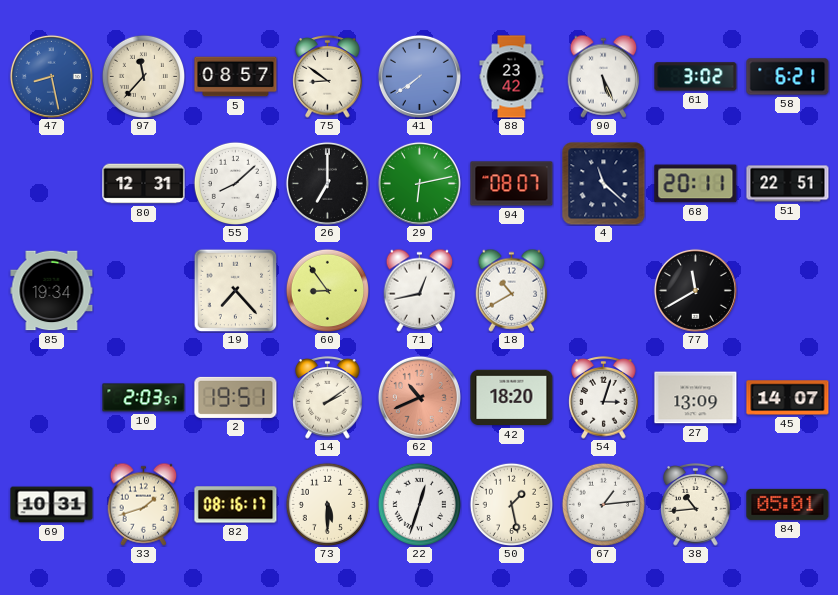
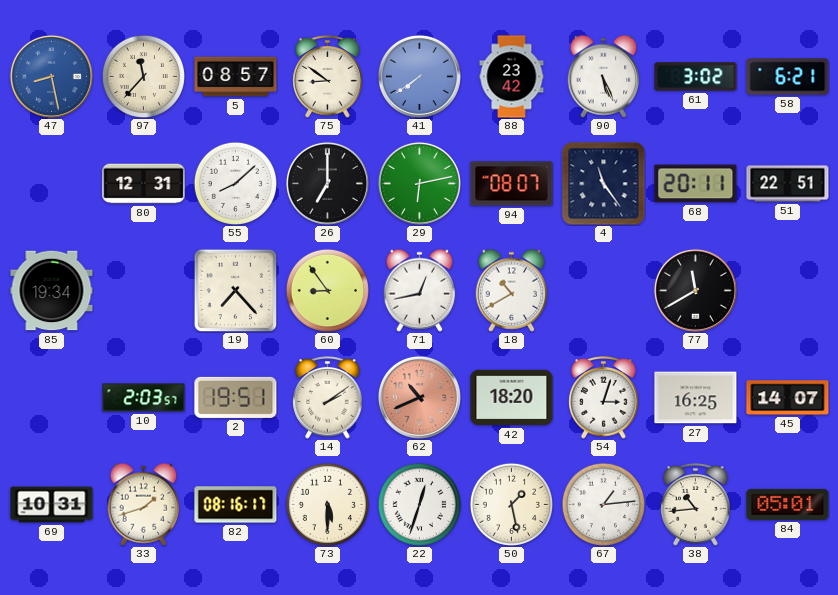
4: 11:22 -> 11:24 (604, 184)
27: 13:09 -> 16:25 (696, 398)
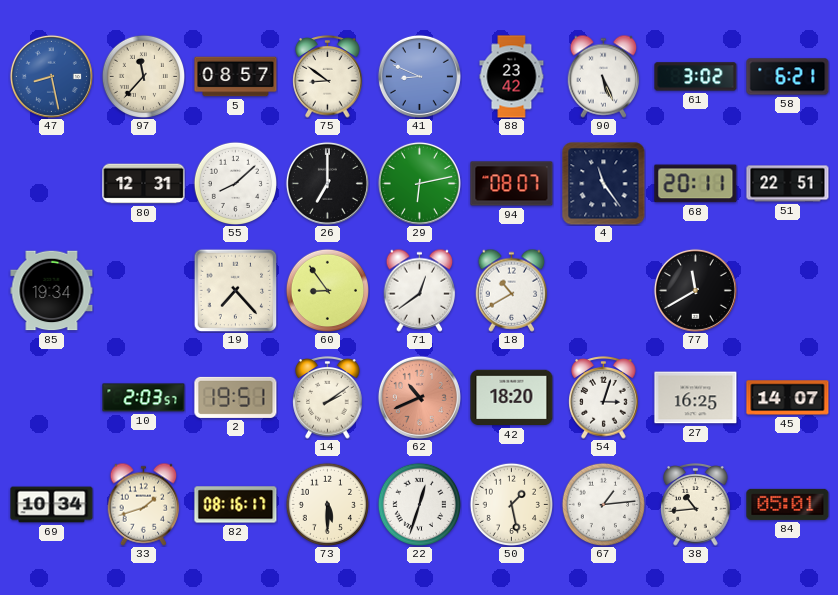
41: 7:39 -> 8:49 (419, 76)
71: 12:43 -> 12:39 (420, 290)
69: 10:31 -> 10:34 (52, 505)
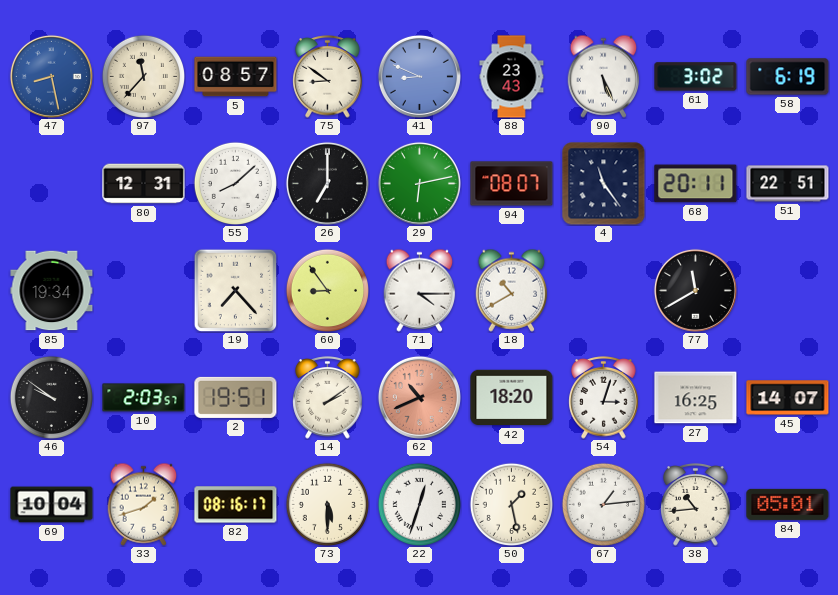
88: 23:42 -> 23:43 (512, 77)
58: 6:21 -> 6:19 (788, 77)
71: 12:39 -> 4:15 (420, 290)
46: none -> 9:51 (51, 397)
69: 10:34 -> 10:04 (52, 505)
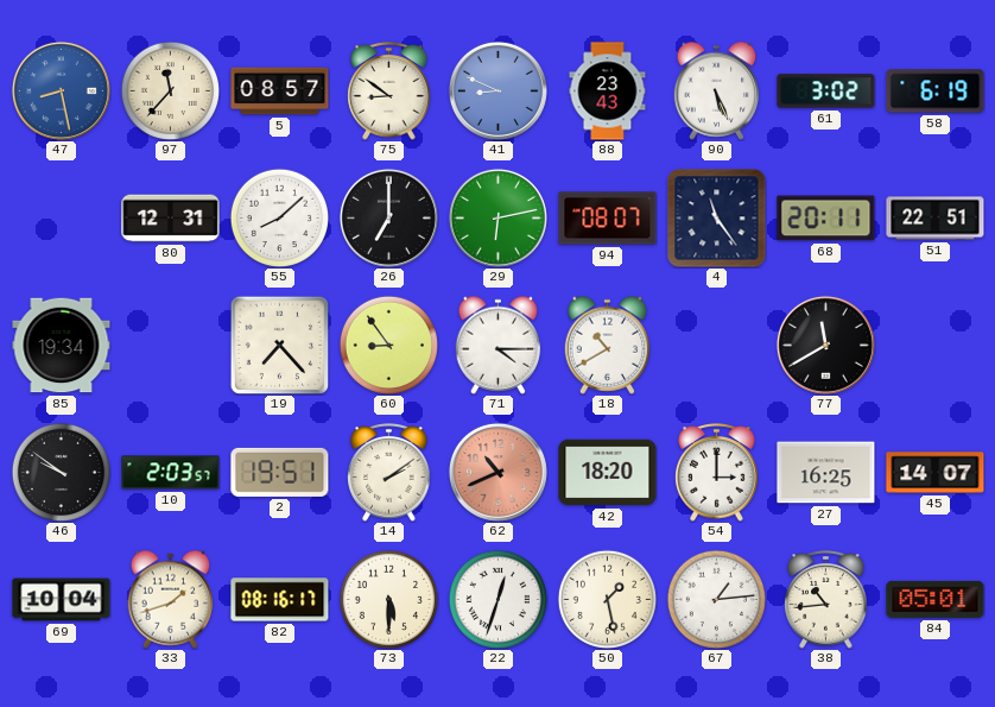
54: 3:03 -> 3:00 (717, 473)
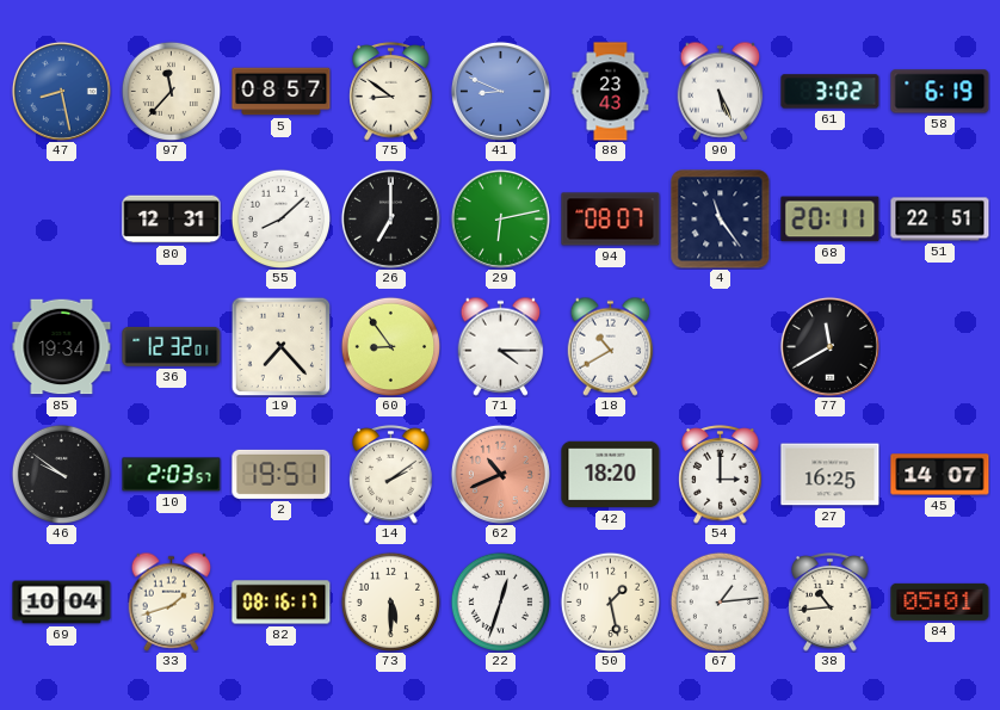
36: none -> 12:32 (172, 346)
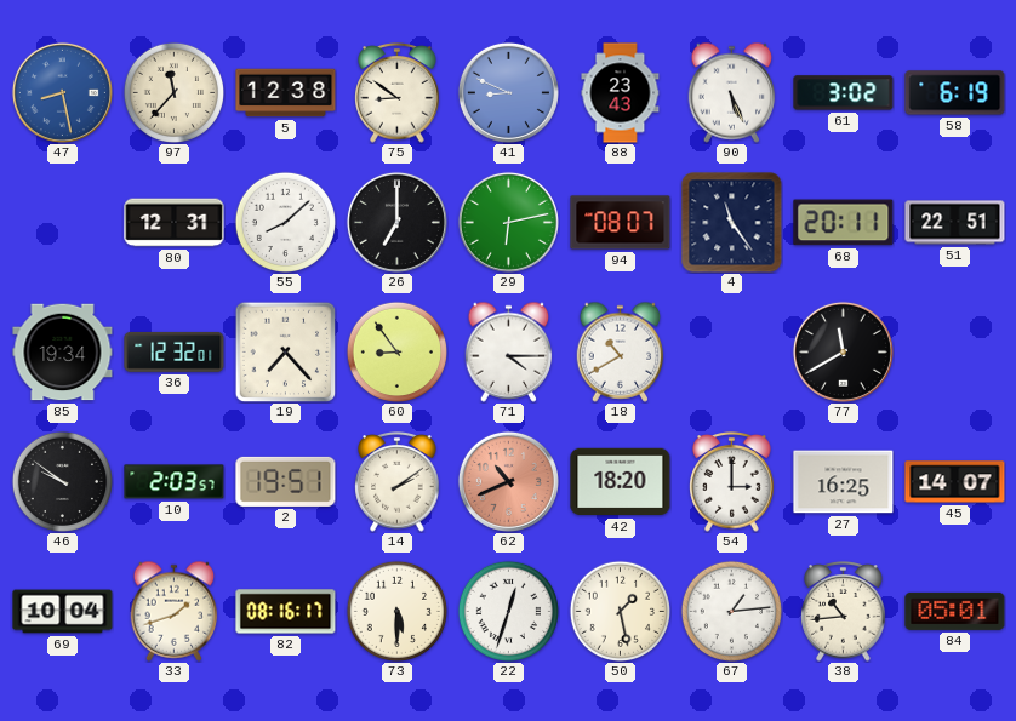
5: 08:57 -> 12:38 (286, 93)
